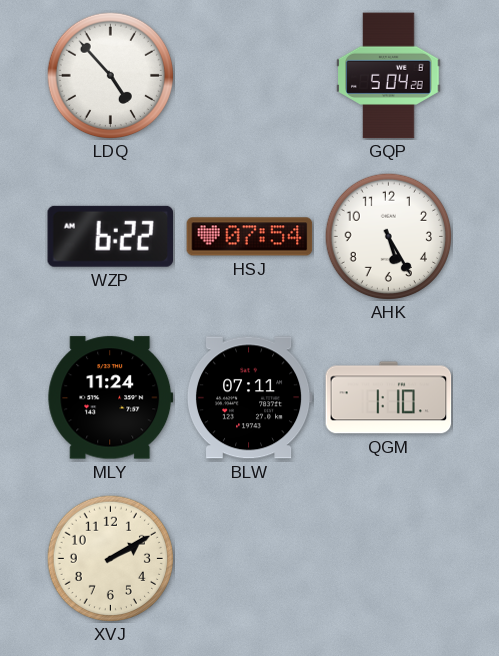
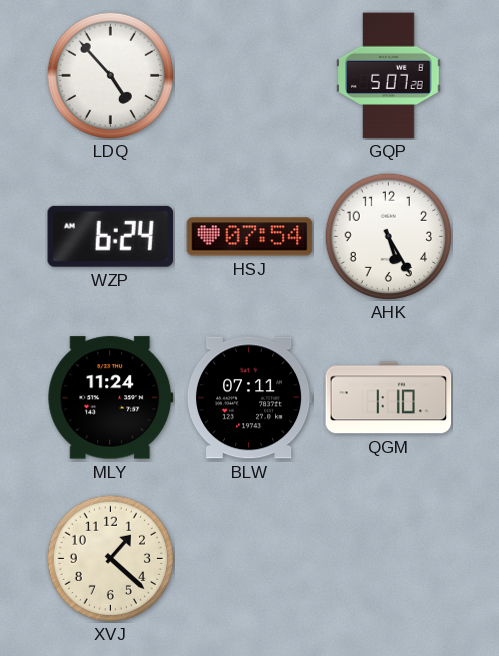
GQP: 5:04 -> 5:07 (389, 76)
WZP: 6:22 -> 6:24 (110, 236)
XVJ: 2:10 -> 1:22 (110, 558)
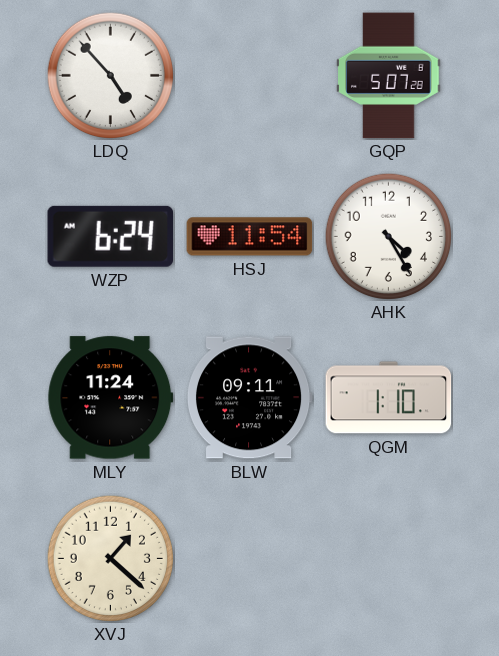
HSJ: 07:54 -> 11:54 (250, 237)
AHK: 5:25 -> 4:25 (388, 236)
BLW: 07:11 -> 09:11 (249, 398)
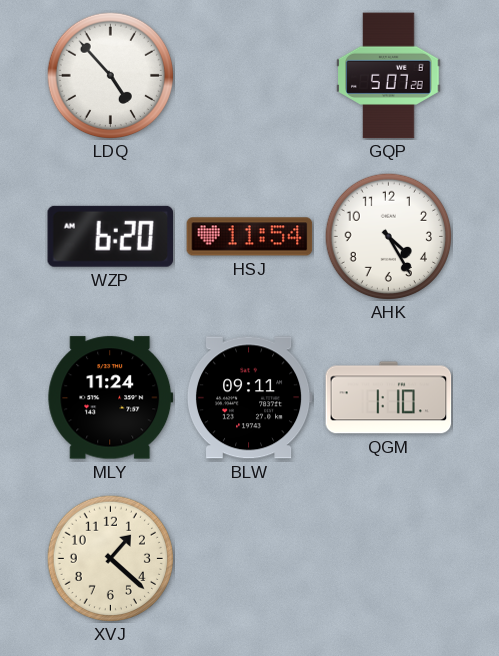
WZP: 6:24 -> 6:20 (110, 236)
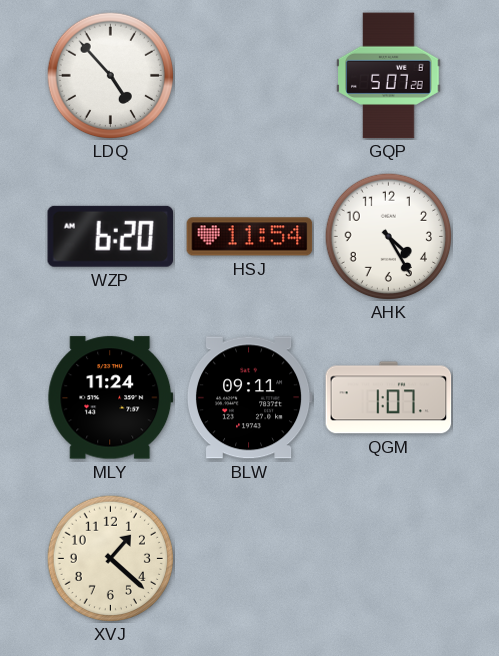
QGM: 1:10 -> 1:07 (389, 398)
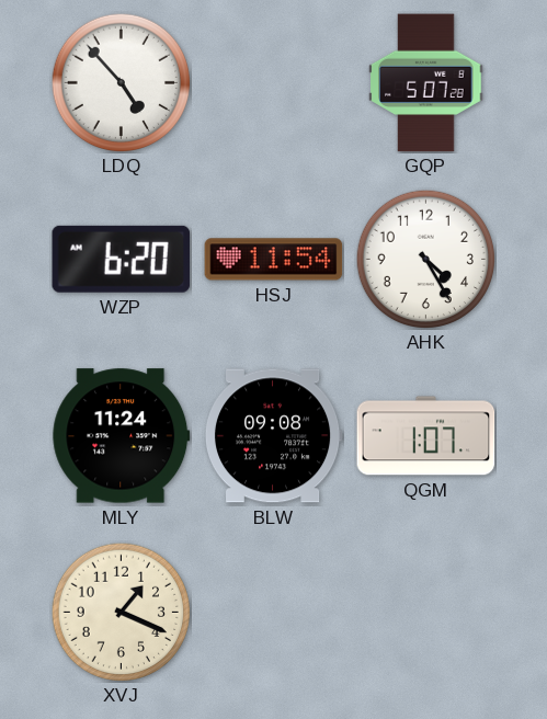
BLW: 09:11 -> 09:08 (273, 436)
XVJ: 1:22 -> 1:19 (121, 612)
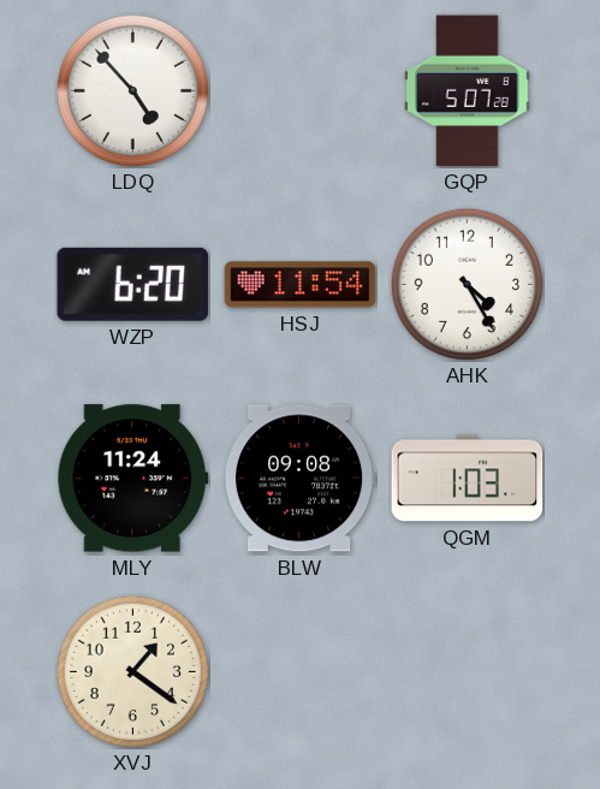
QGM: 1:07 -> 1:03 (468, 479)
XVJ: 1:19 -> 1:21 (132, 671)
